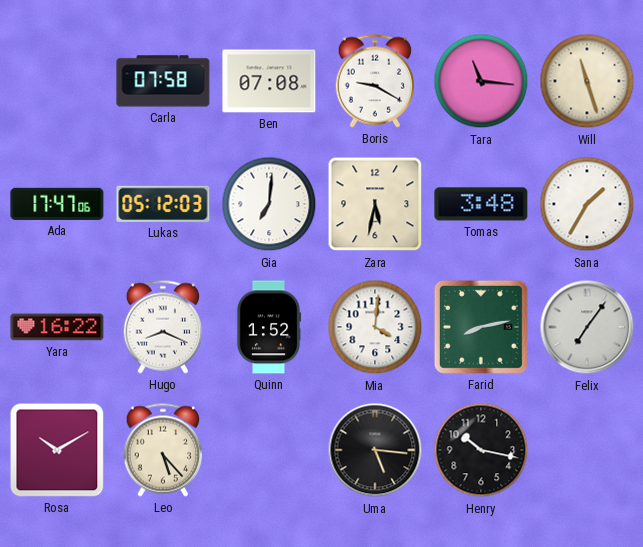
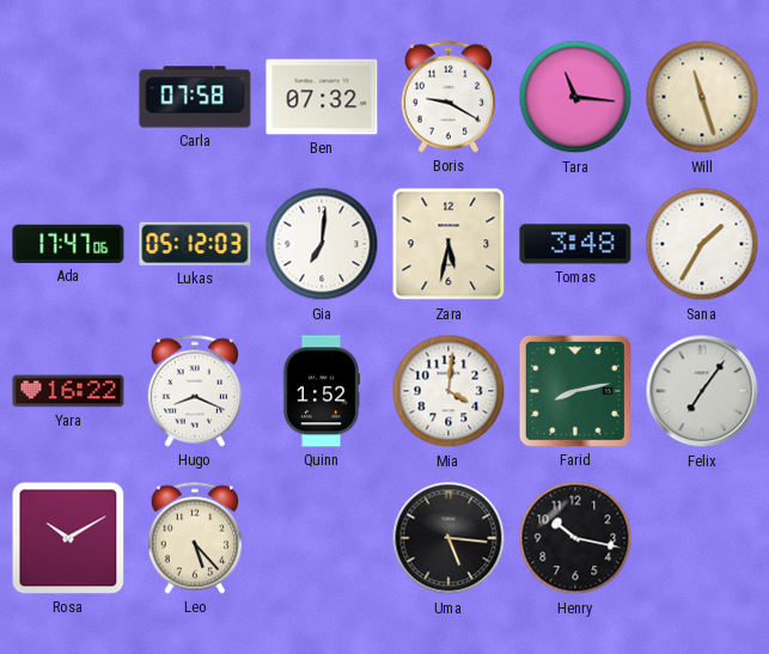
Ben: 07:08 -> 07:32 (322, 97)
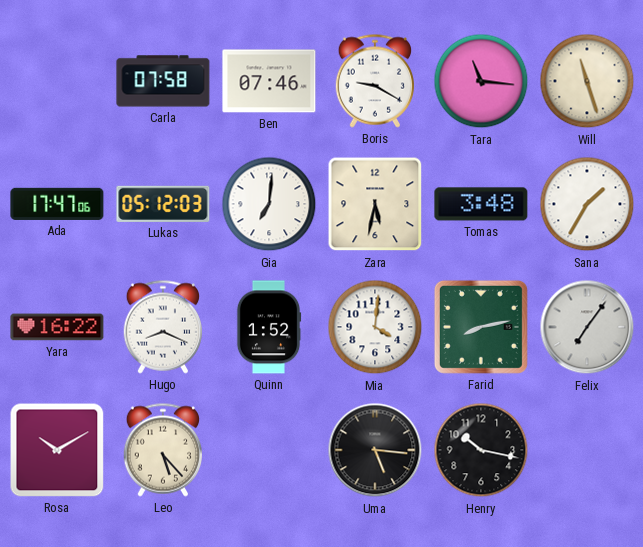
Ben: 07:32 -> 07:46 (269, 81)
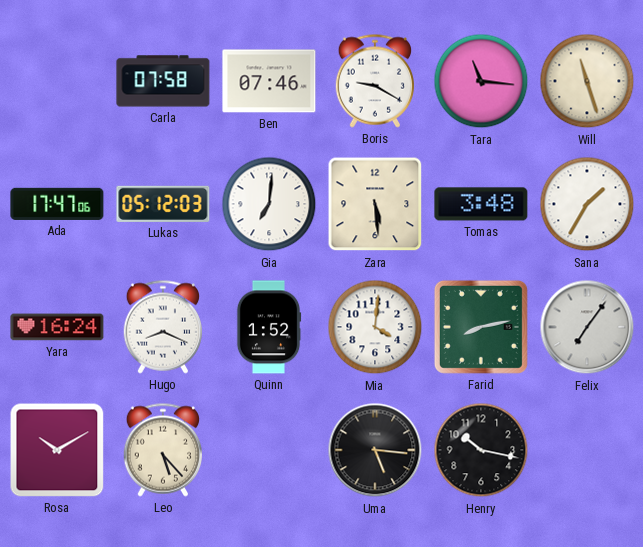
Zara: 5:32 -> 5:29 (375, 204)
Yara: 16:22 -> 16:24 (57, 327)
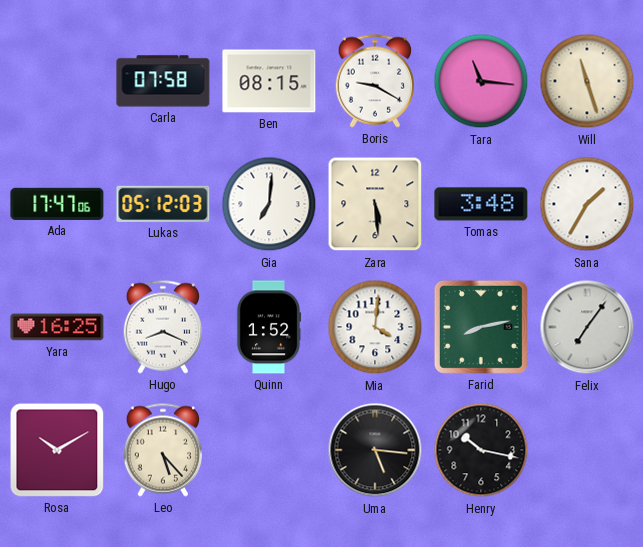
Ben: 07:46 -> 08:15 (269, 81)
Yara: 16:24 -> 16:25 (57, 327)
